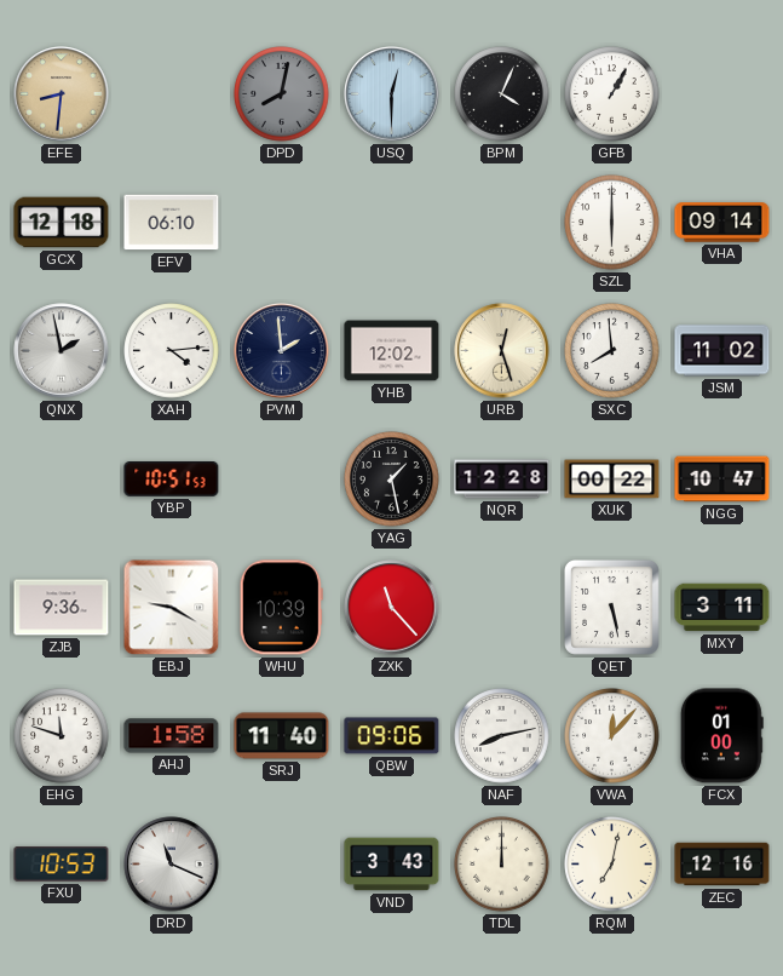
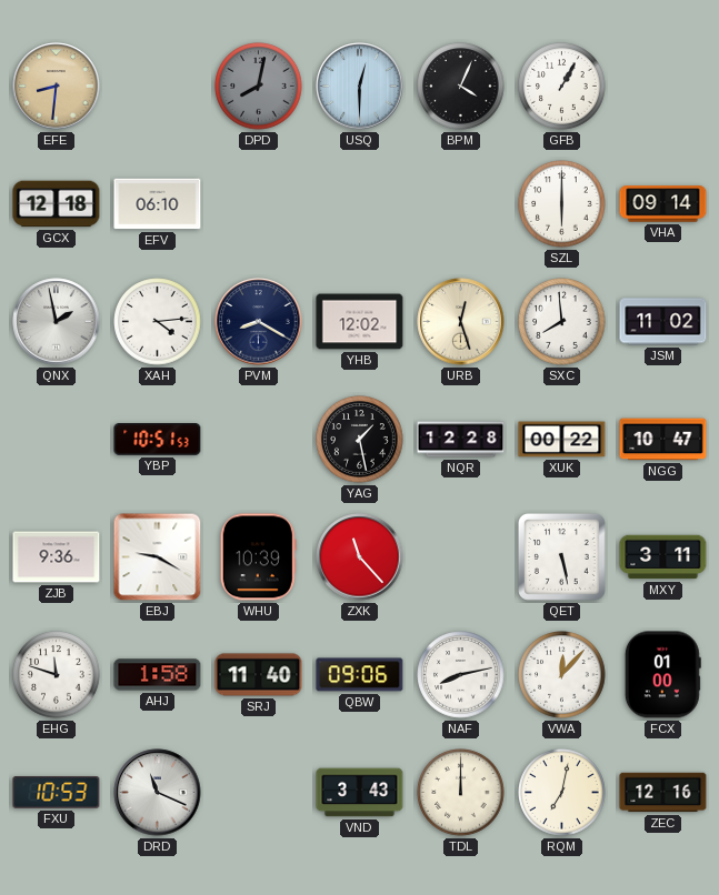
PVM: 1:59 -> 8:20 (259, 322)
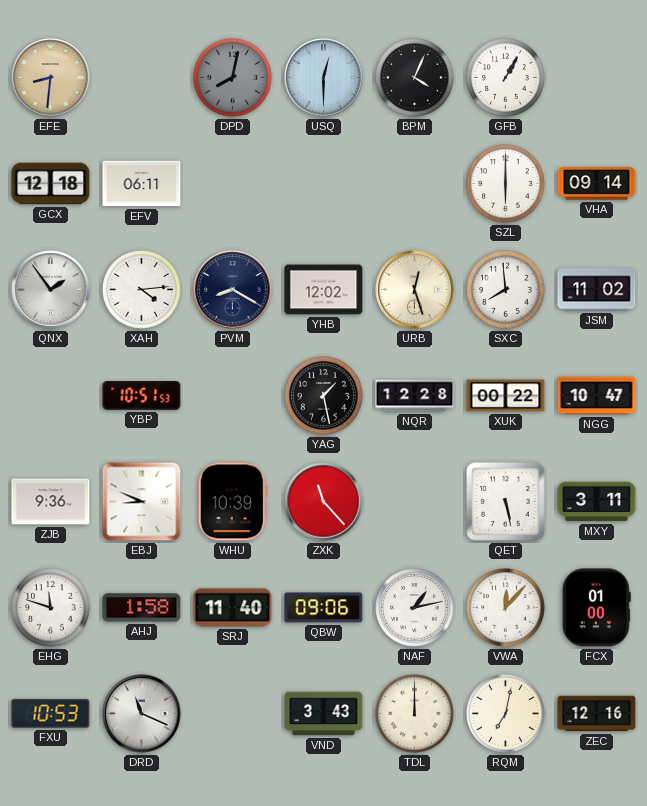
EFV: 06:10 -> 06:11 (142, 184)
QNX: 1:58 -> 1:54 (51, 290)
EBJ: 9:20 -> 8:49 (142, 502)
NAF: 8:13 -> 1:13 (415, 608)
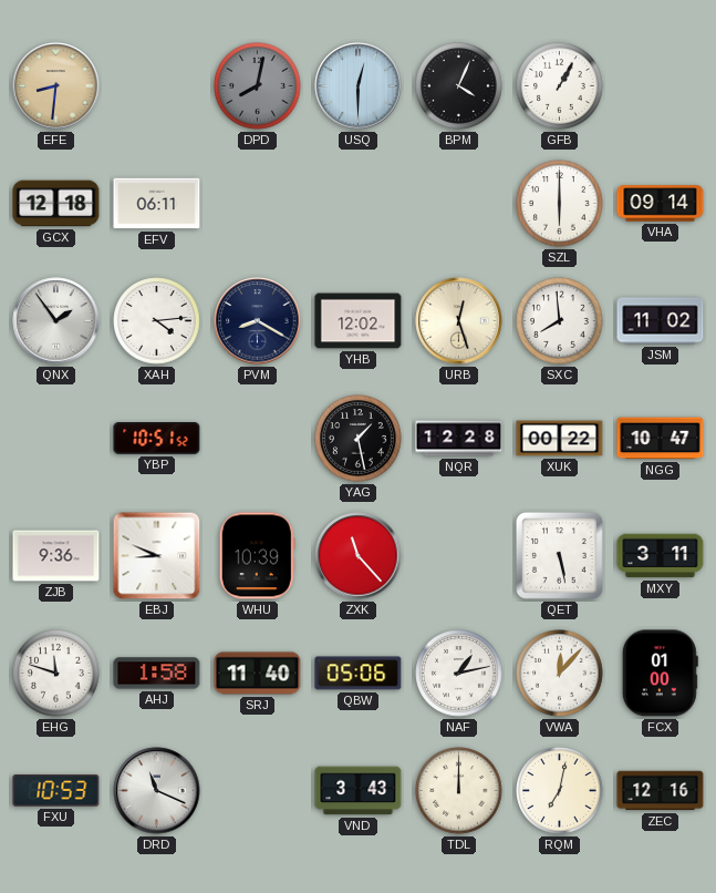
YBP: 10:51:53 -> 10:51:52 (157, 439)
QBW: 09:06 -> 05:06 (359, 674)
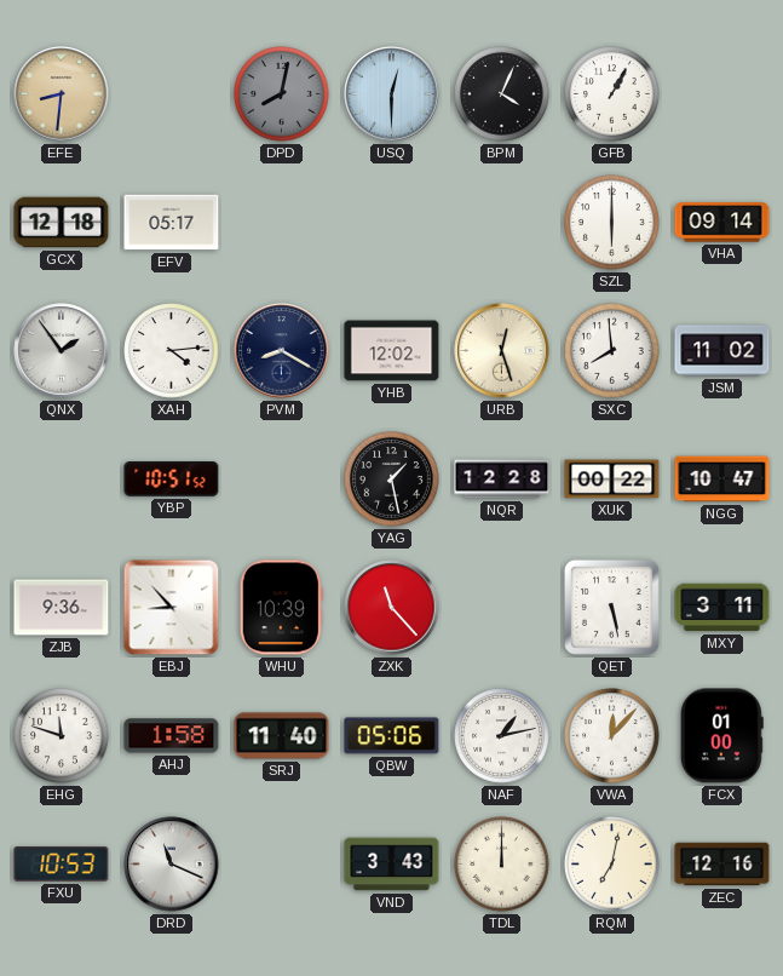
EFV: 06:11 -> 05:17 (172, 223)
EBJ: 8:49 -> 8:53 (172, 608)
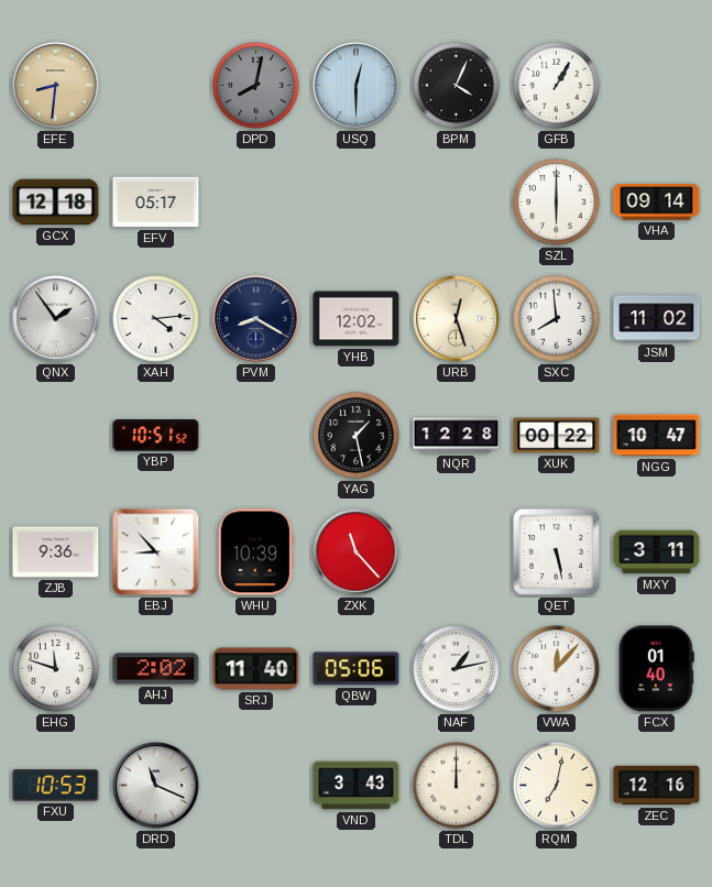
AHJ: 1:58 -> 2:02 (156, 669)
FCX: 01:00 -> 01:40 (656, 669)
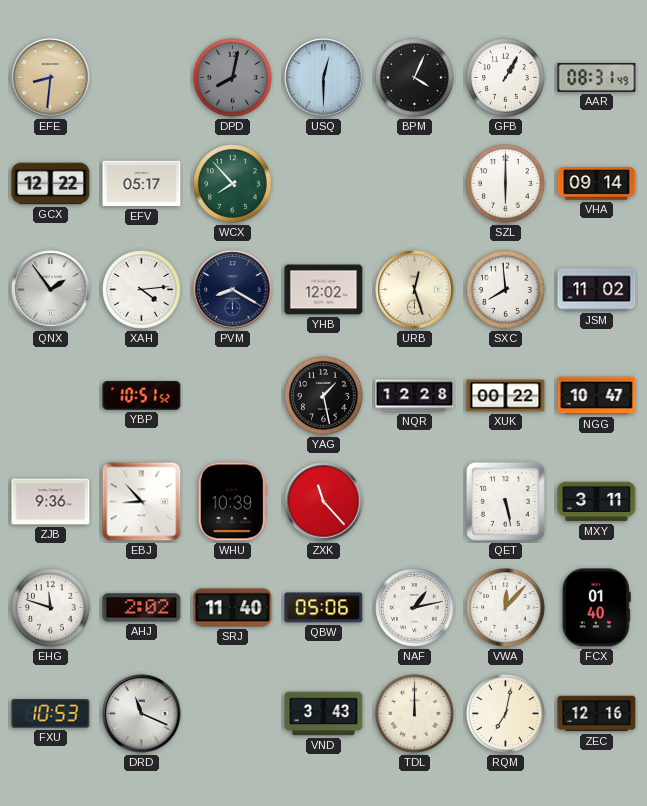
AAR: none -> 08:31 (597, 77)
GCX: 12:18 -> 12:22 (51, 184)
WCX: none -> 7:53 (233, 184)
